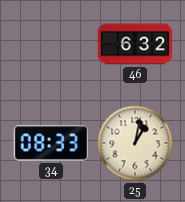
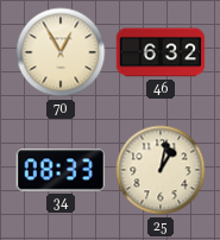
70: none -> 12:55 (61, 52)
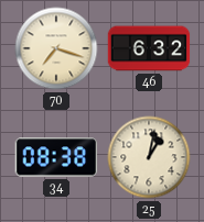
70: 12:55 -> 7:18 (56, 48)
34: 08:33 -> 08:38 (56, 157)
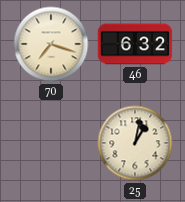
34: 08:38 -> none (56, 157)
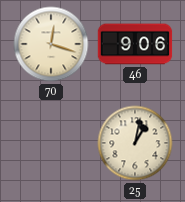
70: 7:18 -> 12:18 (51, 44)
46: 6:32 -> 9:06 (135, 44)
